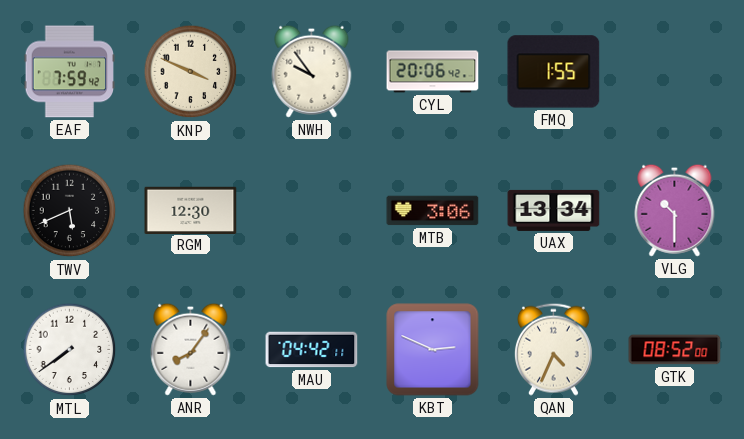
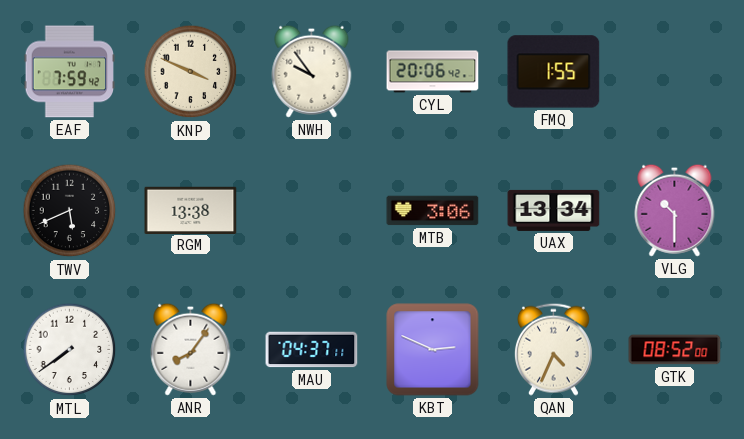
RGM: 12:30 -> 13:38 (191, 210)
MAU: 04:42 -> 04:37 (312, 350)
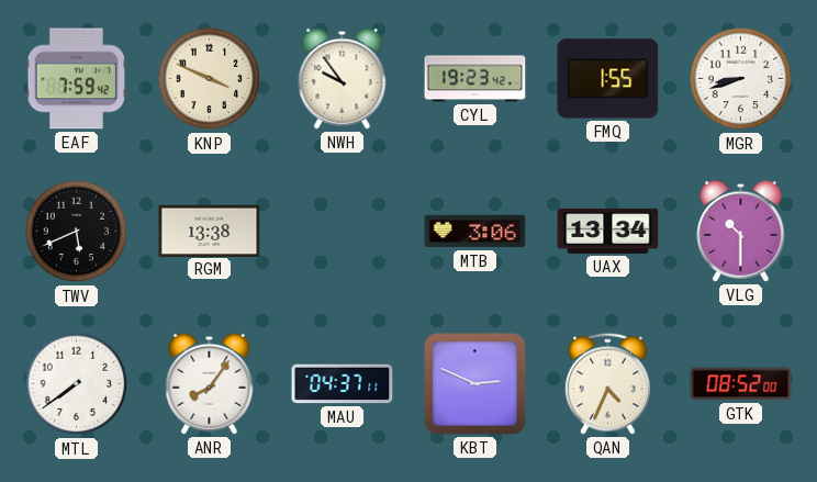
CYL: 20:06 -> 19:23 (475, 79)
MGR: none -> 8:42 (741, 79)
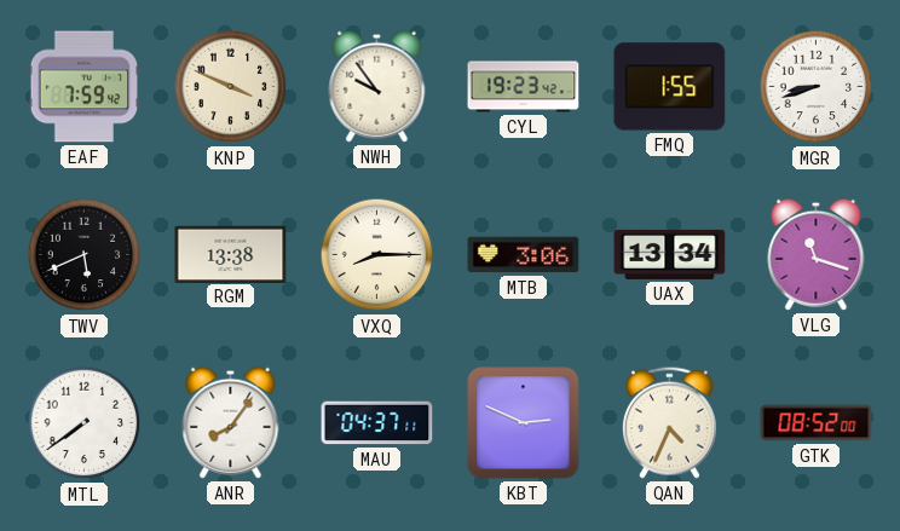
VXQ: none -> 8:15 (377, 255)
VLG: 10:30 -> 11:18 (817, 254)
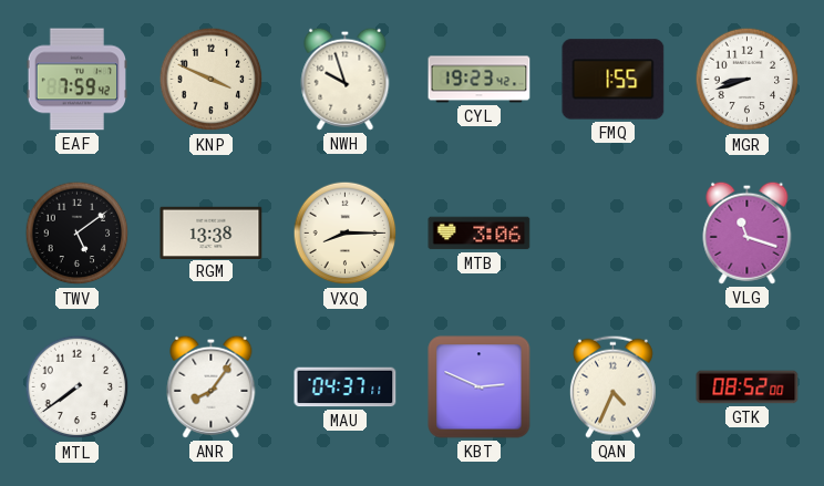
NWH: 9:54 -> 9:57 (346, 79)
TWV: 5:41 -> 5:09 (78, 234)
UAX: 13:34 -> none (670, 254)
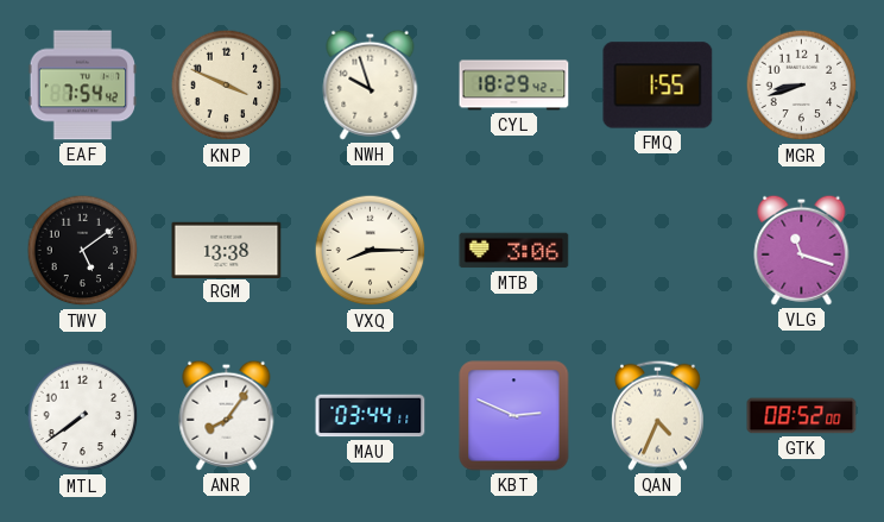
EAF: 7:59 -> 7:54 (83, 86)
CYL: 19:23 -> 18:29 (514, 86)
MAU: 04:37 -> 03:44 (371, 416)
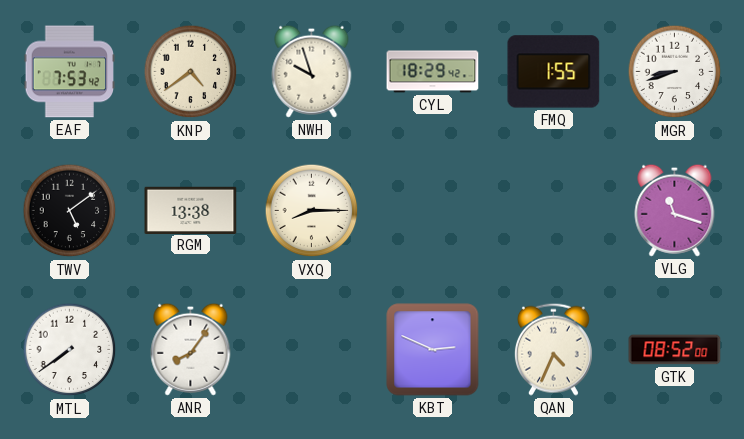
EAF: 7:54 -> 7:53 (70, 72)
KNP: 3:49 -> 4:39 (191, 72)
MTB: 3:06 -> none (514, 251)
MAU: 03:44 -> none (371, 416)
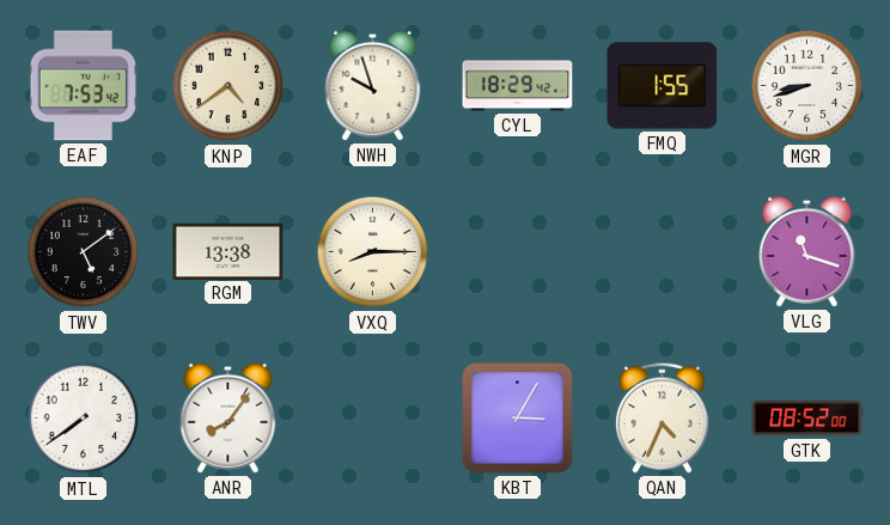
KBT: 2:49 -> 3:05 (518, 419)
